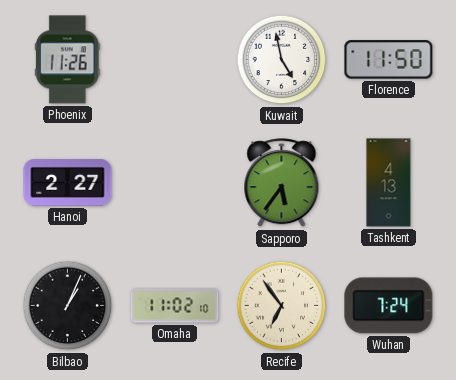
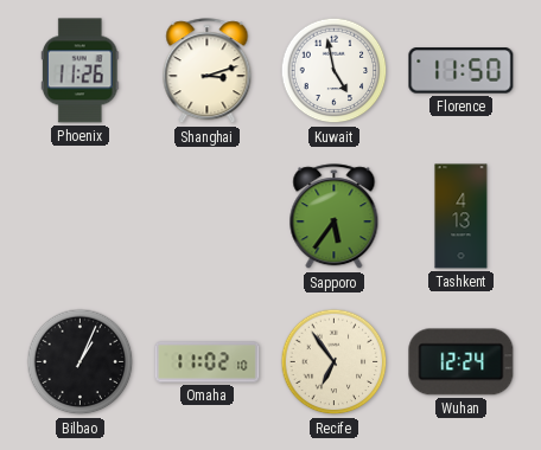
Shanghai: none -> 3:12 (208, 71)
Hanoi: 2:27 -> none (68, 182)
Wuhan: 7:24 -> 12:24 (462, 362)
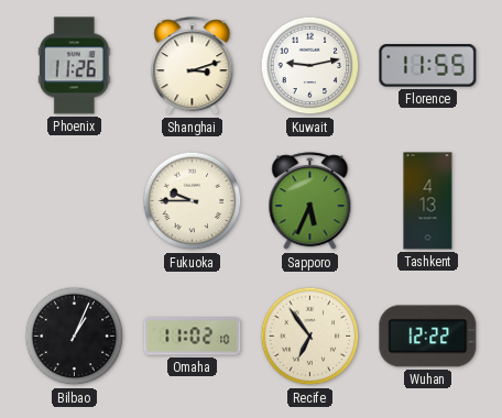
Kuwait: 4:58 -> 9:13 (310, 66)
Florence: 11:50 -> 11:55 (428, 66)
Fukuoka: none -> 9:45 (193, 201)
Sapporo: 5:36 -> 5:34 (310, 201)
Wuhan: 12:24 -> 12:22 (428, 337)
